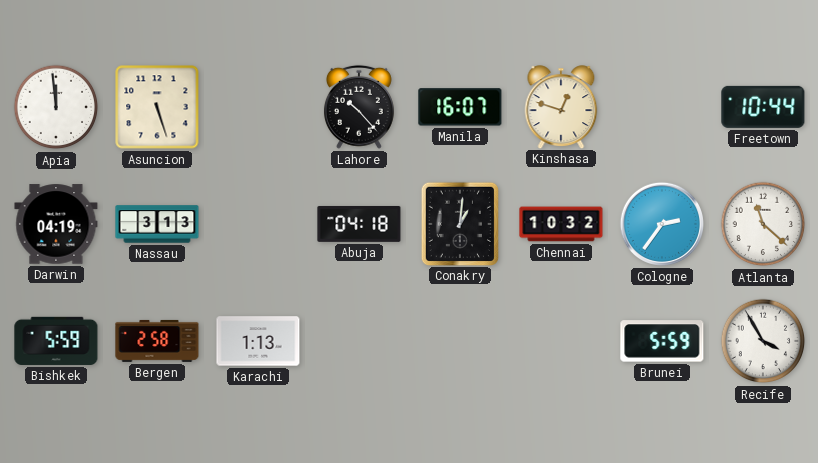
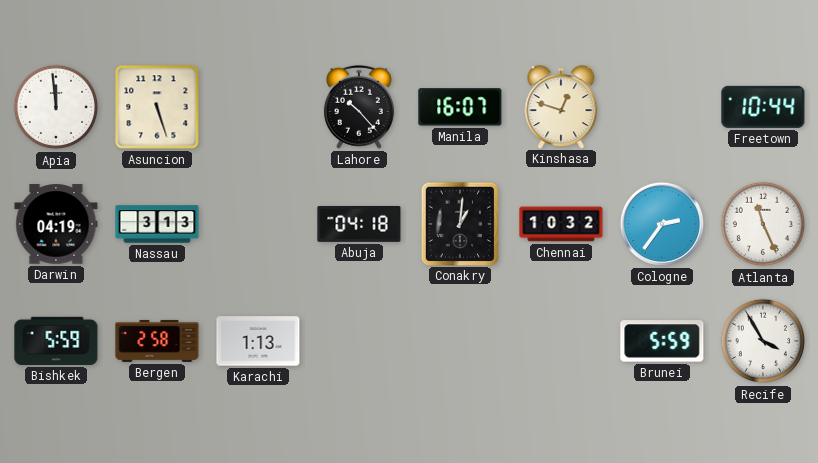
Atlanta: 11:22 -> 11:26 (763, 224)
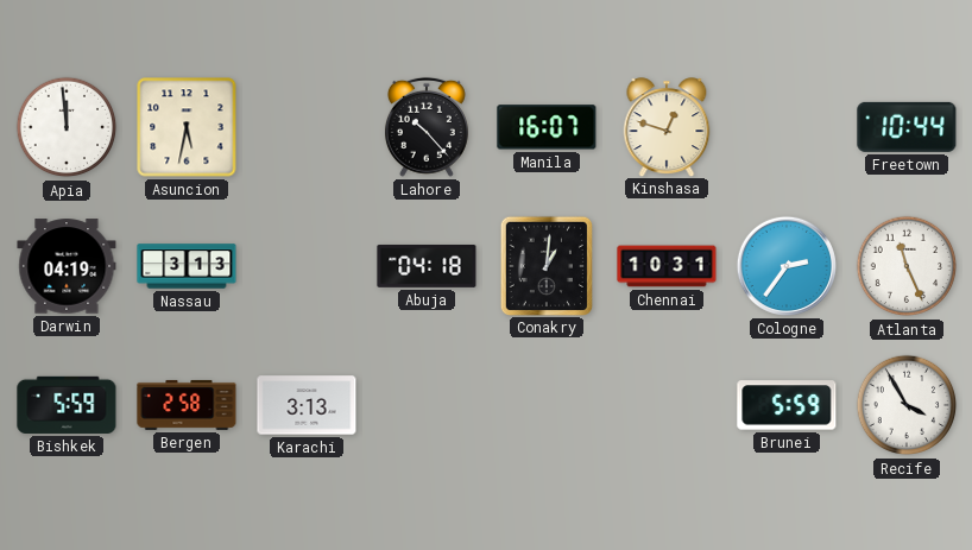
Asuncion: 5:27 -> 5:32 (187, 127)
Chennai: 10:32 -> 10:31 (667, 266)
Karachi: 1:13 -> 3:13 (307, 405)
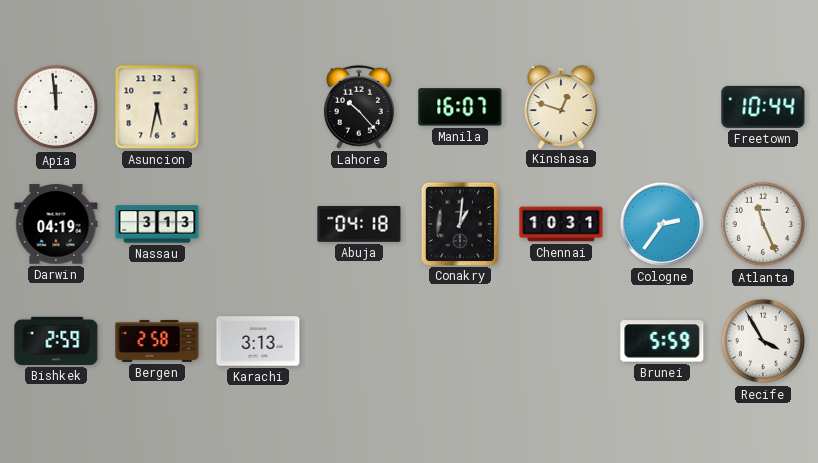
Bishkek: 5:59 -> 2:59 (56, 341)
